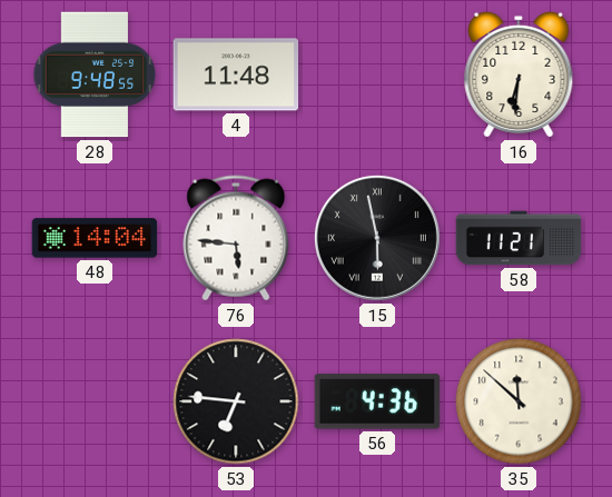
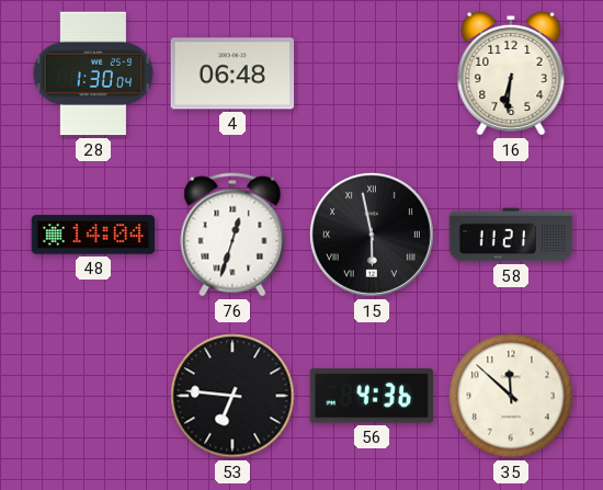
28: 9:48 -> 1:30 (93, 73)
4: 11:48 -> 06:48 (232, 73)
76: 5:46 -> 12:33 (232, 235)
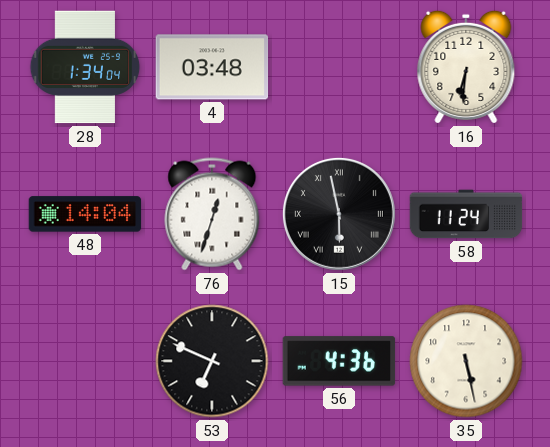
28: 1:30 -> 1:34 (85, 67)
4: 06:48 -> 03:48 (212, 67)
58: 11:21 -> 11:24 (466, 214)
53: 6:46 -> 6:49 (212, 361)
35: 11:52 -> 5:28 (466, 361)
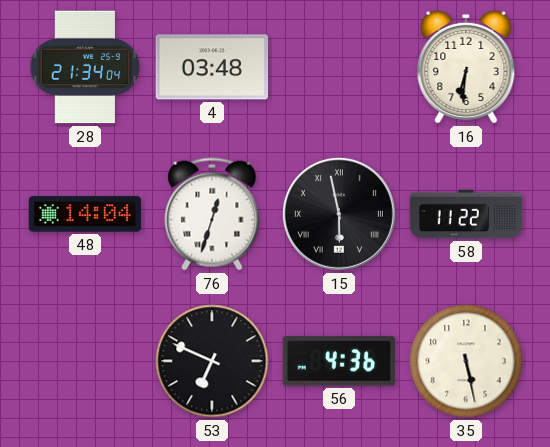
28: 1:34 -> 21:34 (85, 67)
58: 11:24 -> 11:22 (466, 214)
